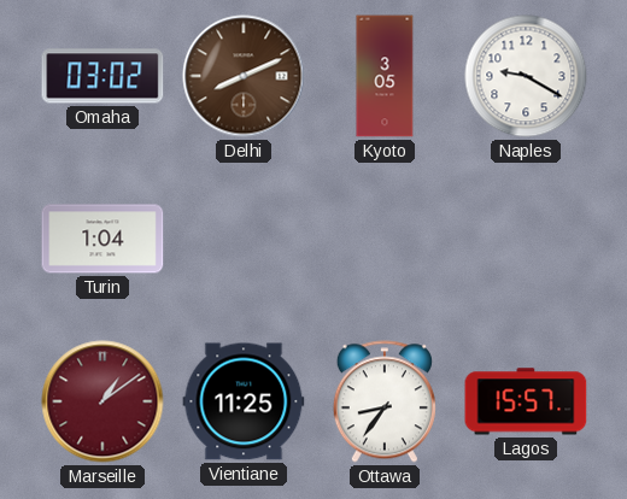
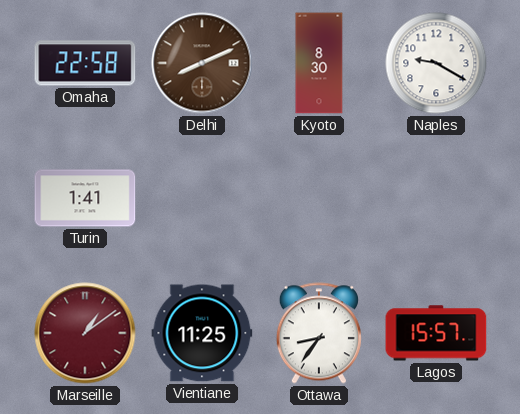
Omaha: 03:02 -> 22:58 (85, 63)
Kyoto: 3:05 -> 8:30 (319, 63)
Turin: 1:04 -> 1:41 (85, 198)
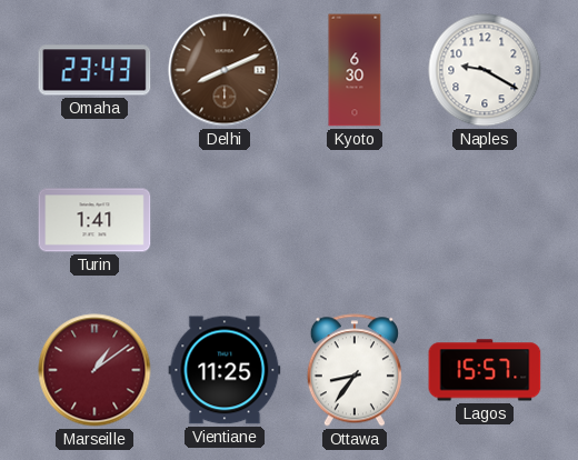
Omaha: 22:58 -> 23:43 (94, 70)
Kyoto: 8:30 -> 6:30 (355, 70)
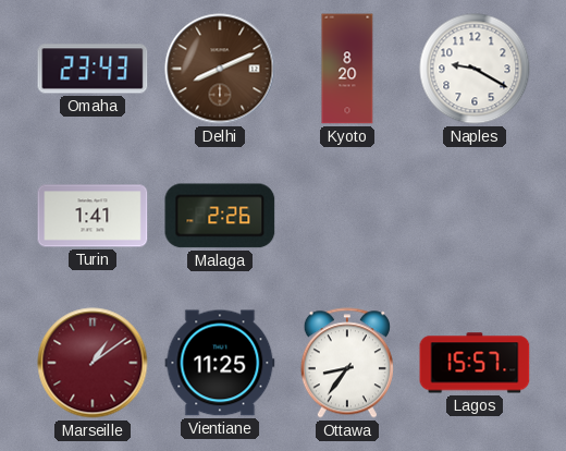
Kyoto: 6:30 -> 8:20 (347, 69)
Malaga: none -> 2:26 (220, 216)
